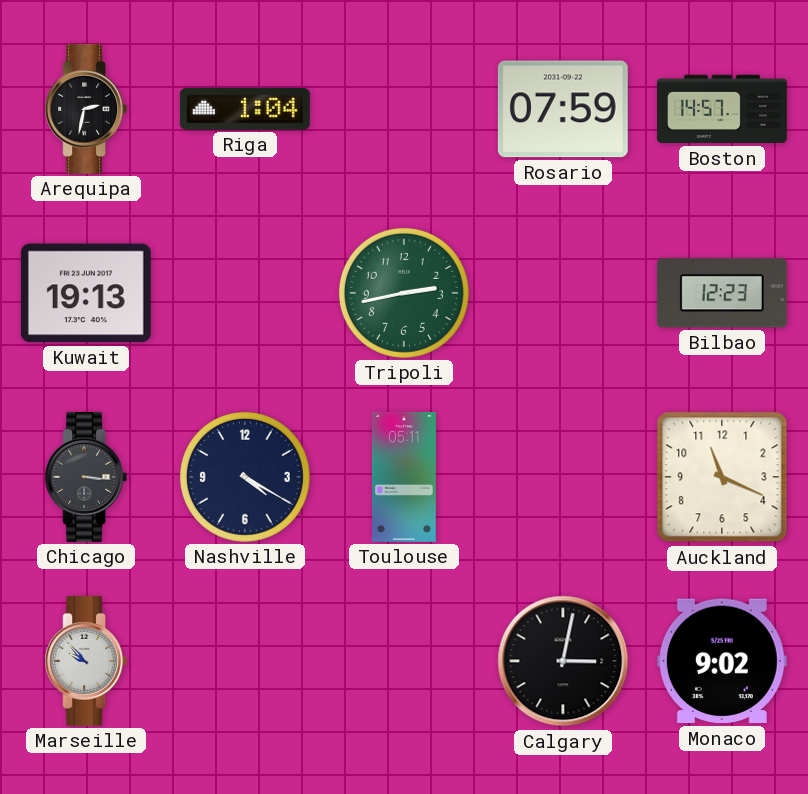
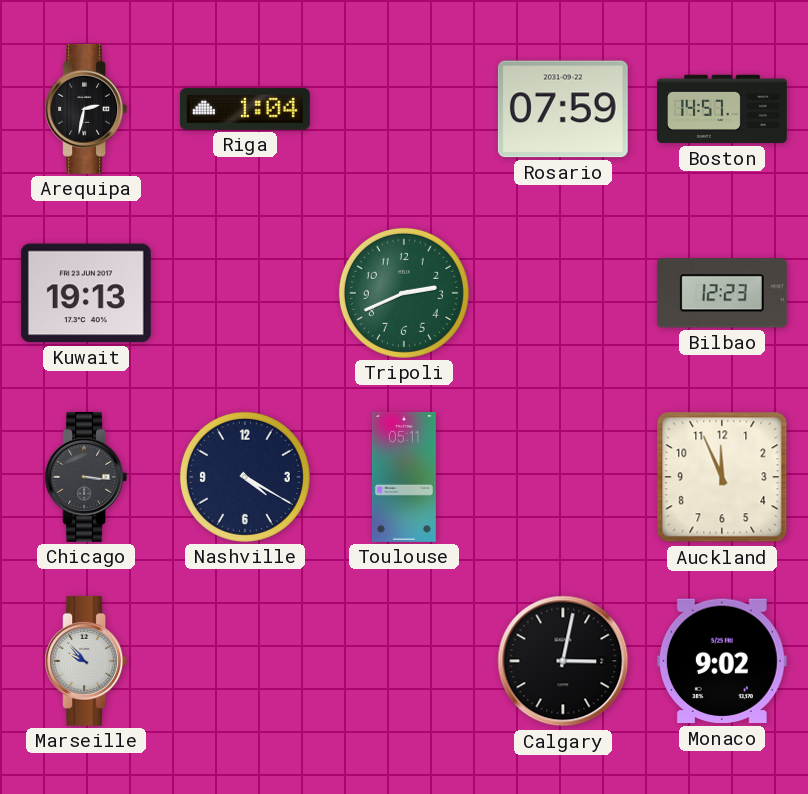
Tripoli: 2:43 -> 2:41 (404, 293)
Auckland: 11:19 -> 11:56 (722, 477)
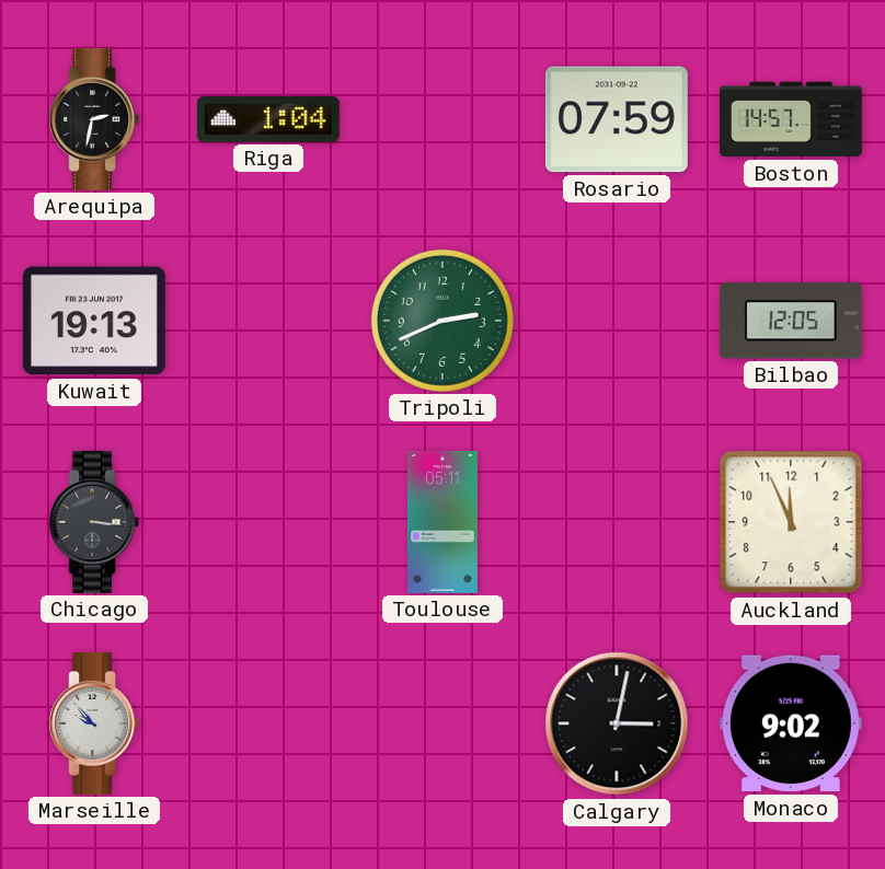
Bilbao: 12:23 -> 12:05 (791, 321)
Nashville: 4:20 -> none (245, 477)
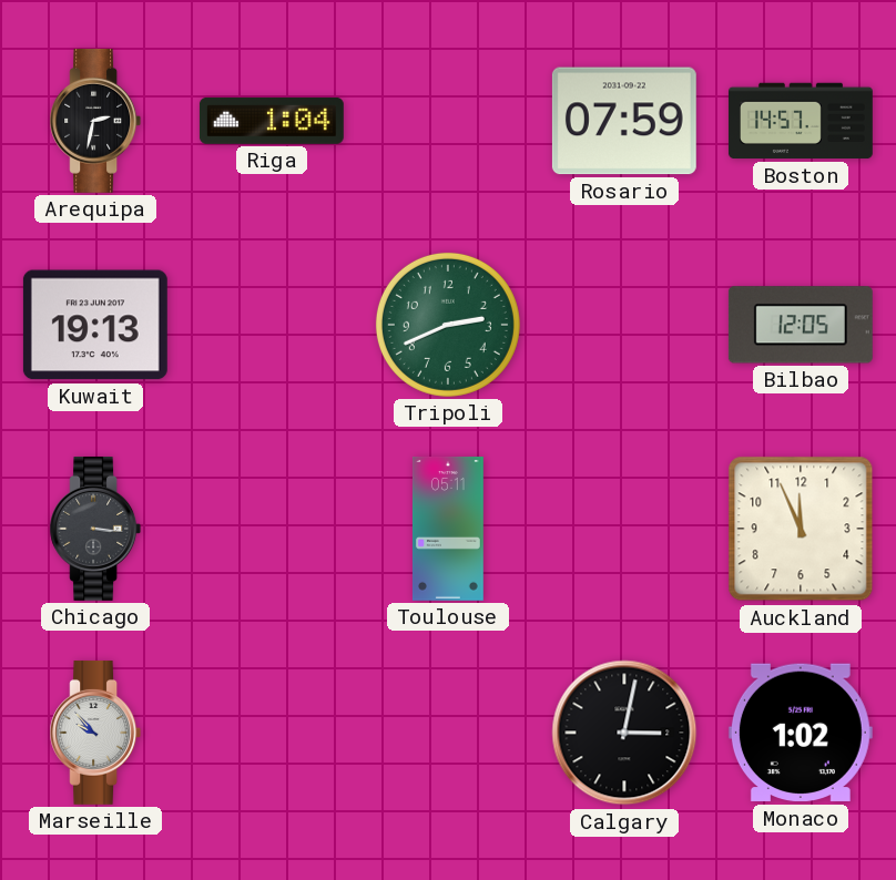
Monaco: 9:02 -> 1:02 (801, 733)
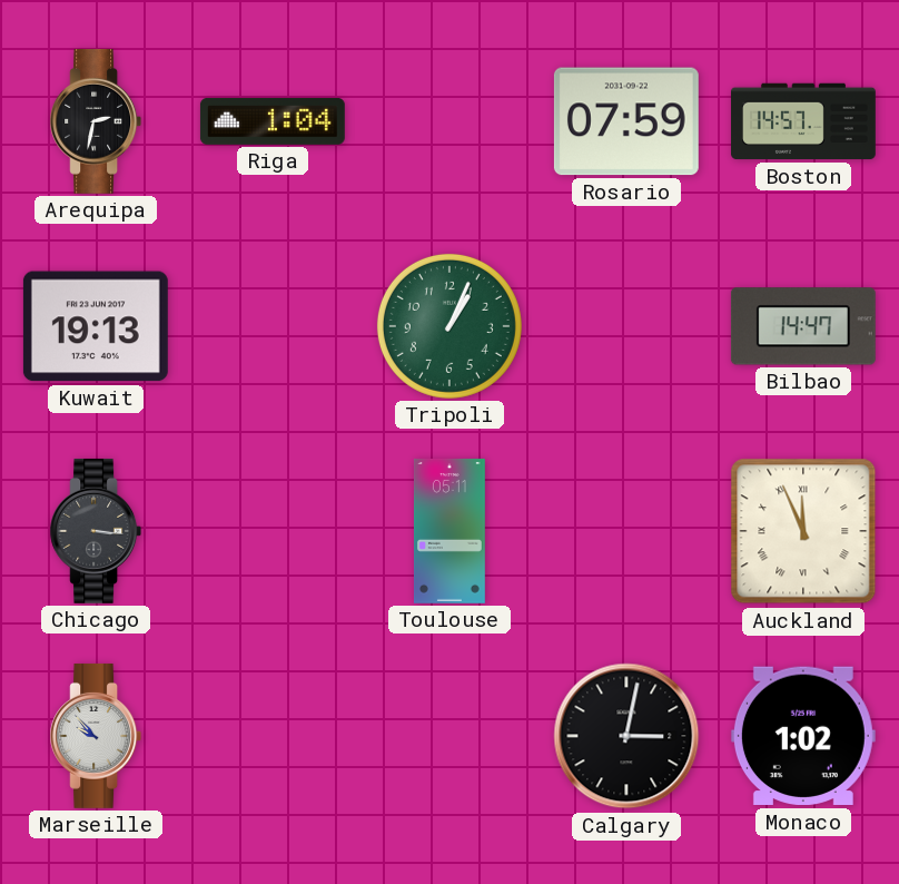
Tripoli: 2:41 -> 1:04 (449, 326)
Bilbao: 12:05 -> 14:47 (803, 326)
Auckland numerals: Arabic -> Roman (803, 531)
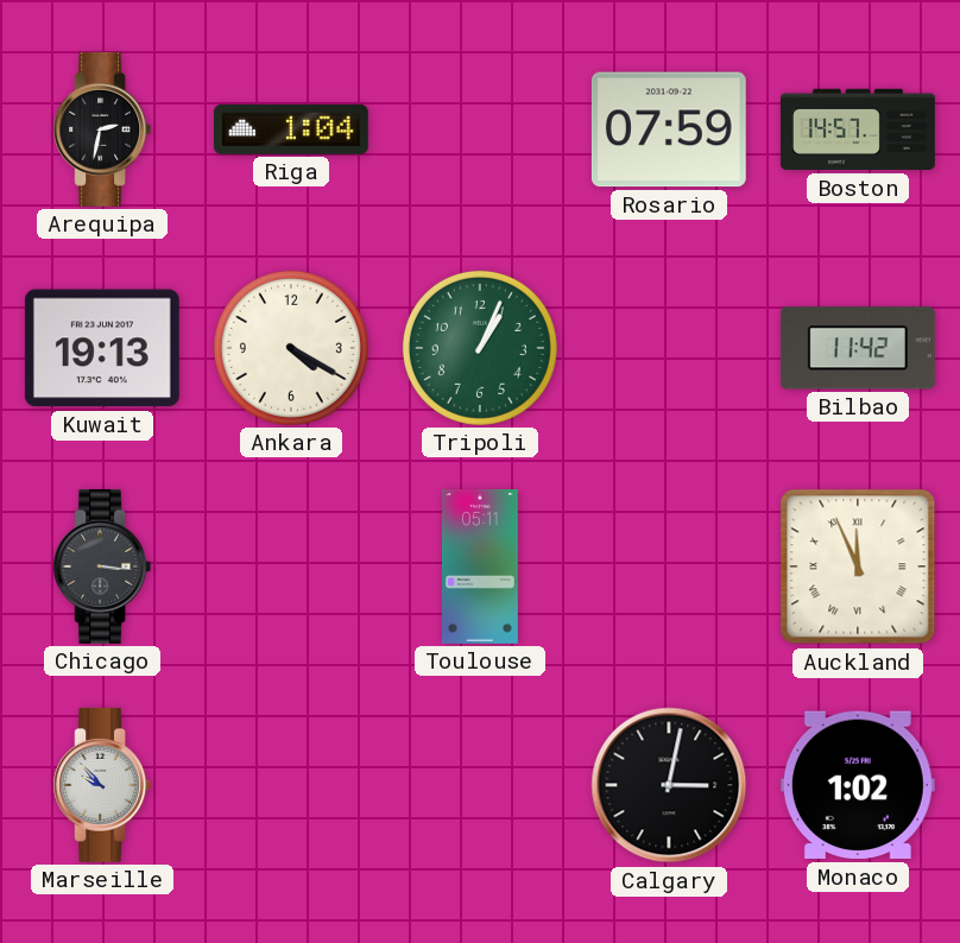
Ankara: none -> 4:20 (291, 348)
Bilbao: 14:47 -> 11:42 (858, 348)
